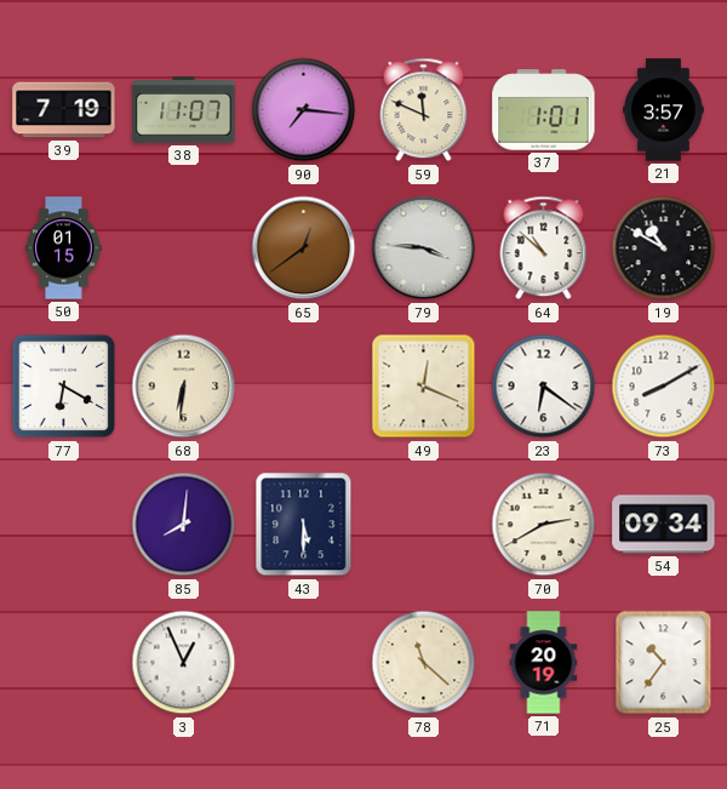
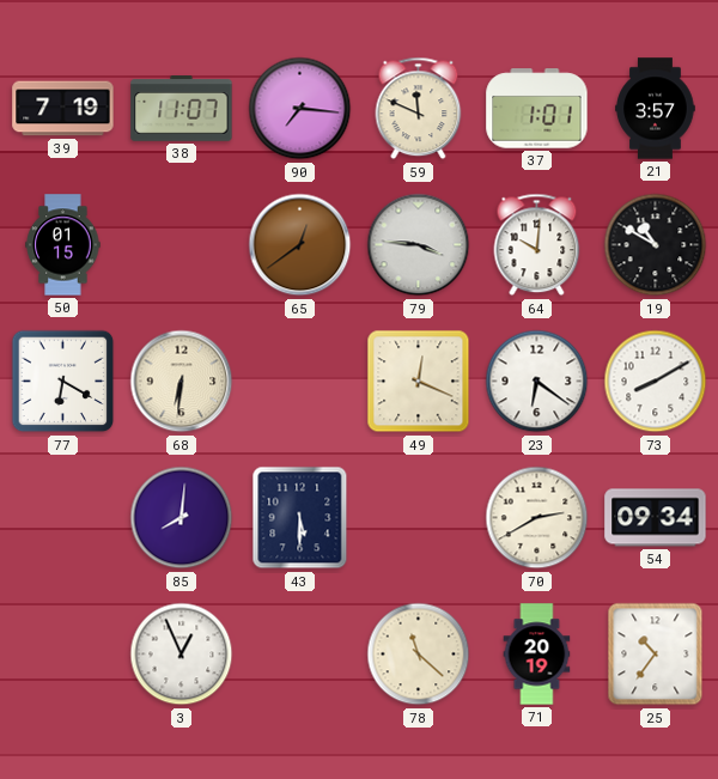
64: 10:52 -> 10:01 (537, 245)
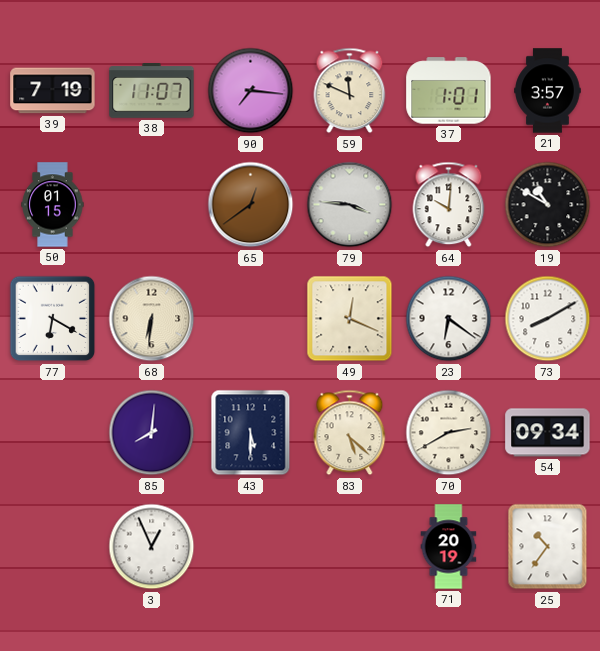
83: none -> 5:22 (350, 433)
78: 11:22 -> none (419, 655)
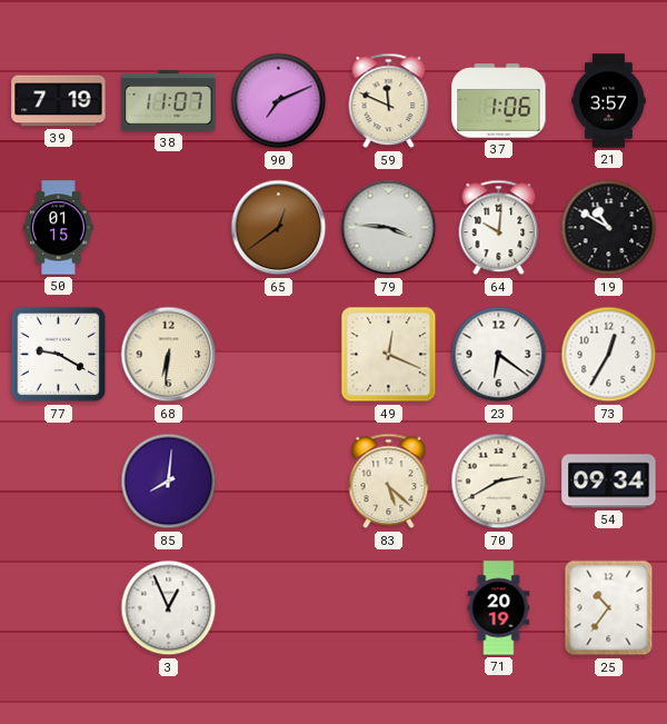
90: 7:16 -> 7:11 (279, 101)
37: 1:01 -> 1:06 (499, 101)
77: 6:20 -> 9:20 (59, 355)
73: 8:10 -> 12:35 (609, 355)
43: 5:30 -> none (251, 433)
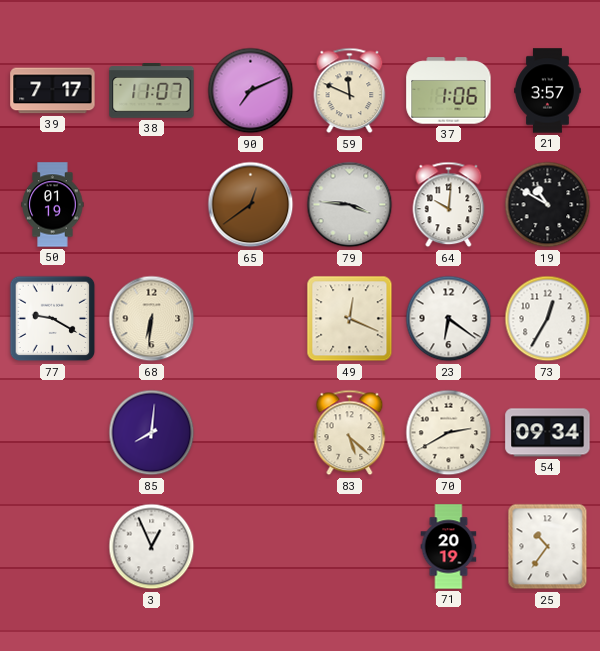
39: 7:19 -> 7:17 (53, 91)
50: 01:15 -> 01:19 (53, 205)
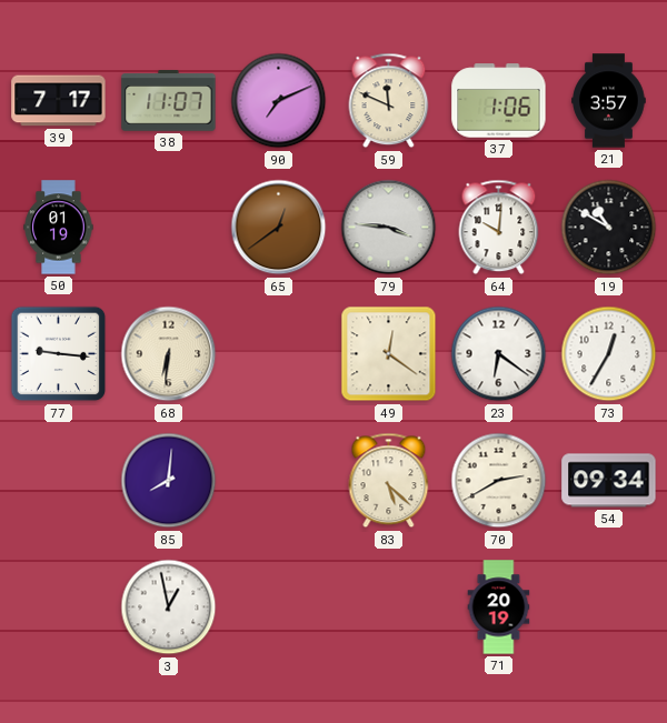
77: 9:20 -> 9:16 (59, 354)
49: 12:19 -> 12:21 (389, 354)
3: 12:56 -> 12:58 (169, 607)
25: 10:36 -> none (548, 547)
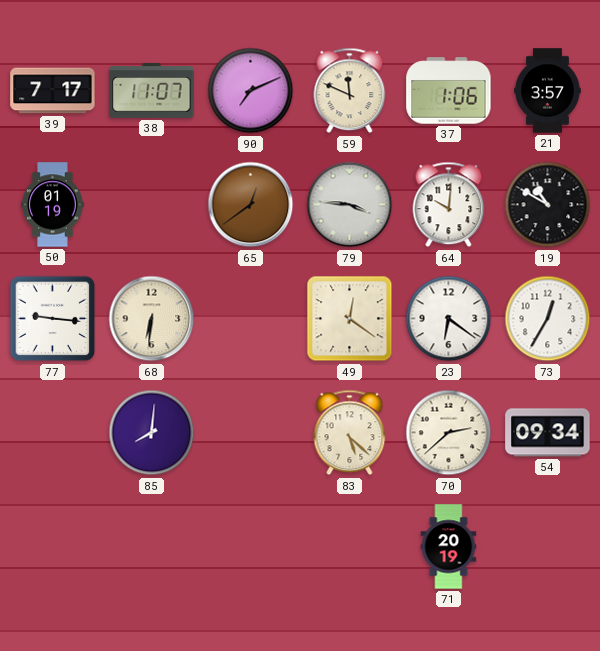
70: 2:40 -> 2:38 (449, 433)
3: 12:58 -> none (169, 607)
